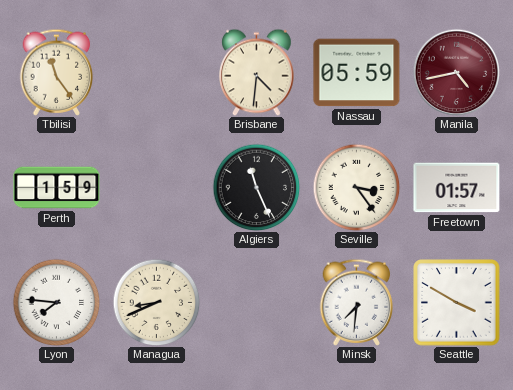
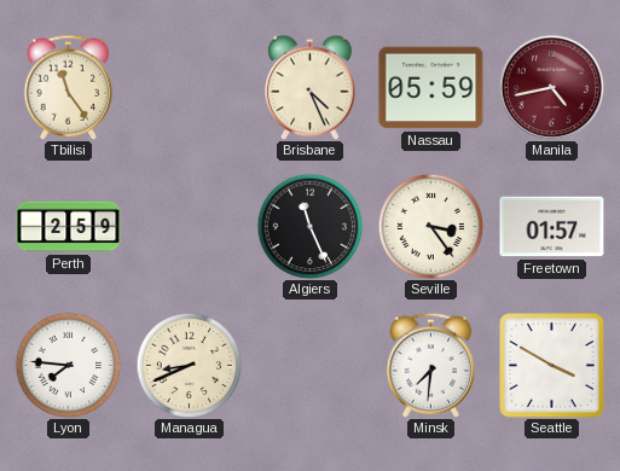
Brisbane: 4:31 -> 4:26 (311, 87)
Perth: 1:59 -> 2:59 (69, 227)
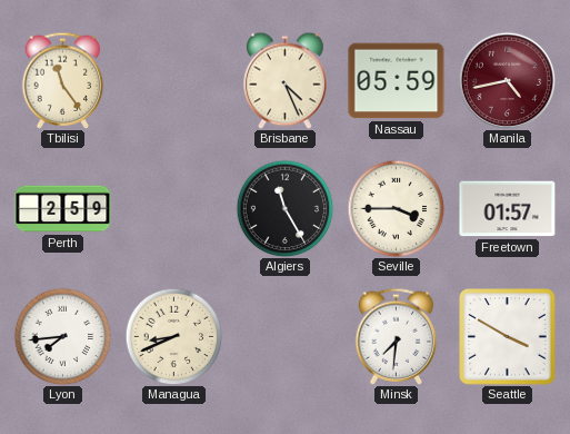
Algiers: 11:26 -> 11:25 (284, 208)
Seville: 3:24 -> 3:45 (396, 208)
Lyon: 7:46 -> 7:44 (62, 336)
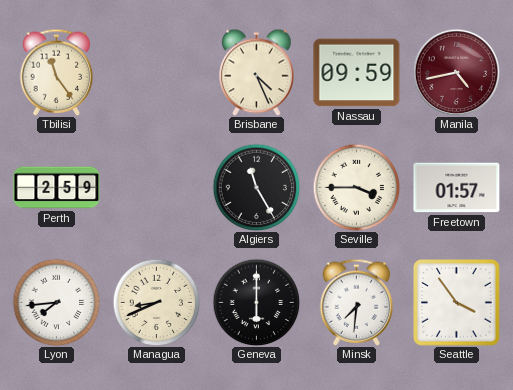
Nassau: 05:59 -> 09:59 (357, 73)
Geneva: none -> 6:00 (256, 302)
Seattle: 3:50 -> 3:54 (457, 303)
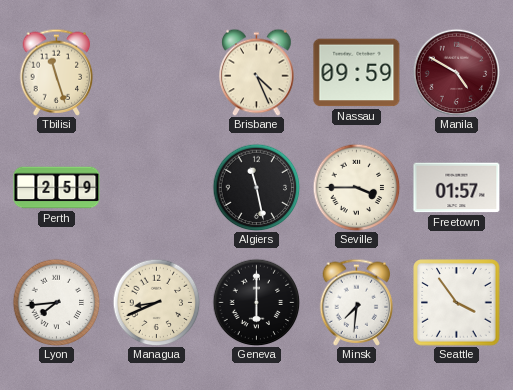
Tbilisi: 11:24 -> 11:27 (57, 72)
Manila: 4:43 -> 4:50 (456, 72)
Algiers: 11:25 -> 11:28 (256, 187)
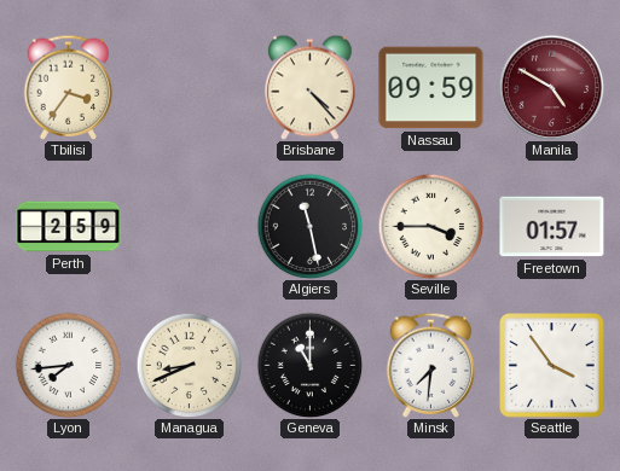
Tbilisi: 11:27 -> 3:36 (69, 87)
Brisbane: 4:26 -> 4:23 (311, 87)
Geneva: 6:00 -> 11:00 (309, 365)
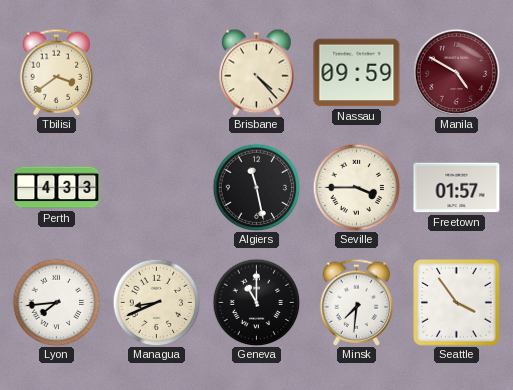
Tbilisi: 3:36 -> 3:39 (57, 72)
Perth: 2:59 -> 4:33 (57, 188)
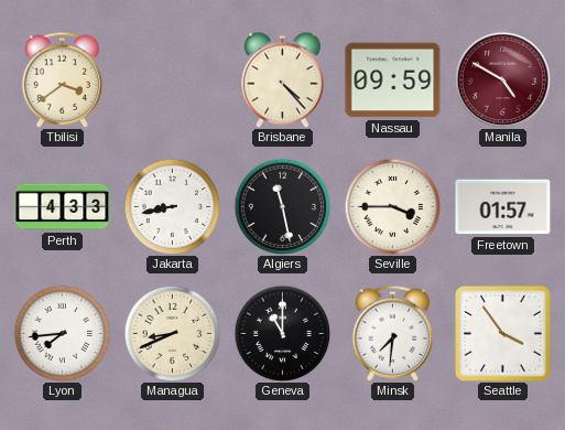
Jakarta: none -> 8:43 (172, 206)
